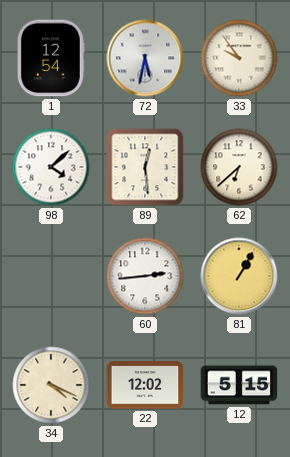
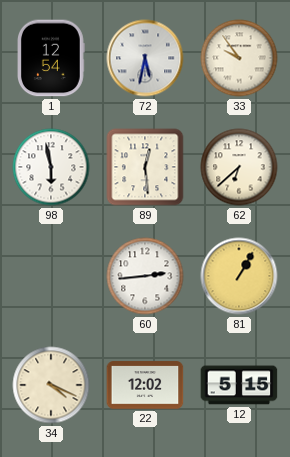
98: 4:08 -> 5:58 (51, 167)
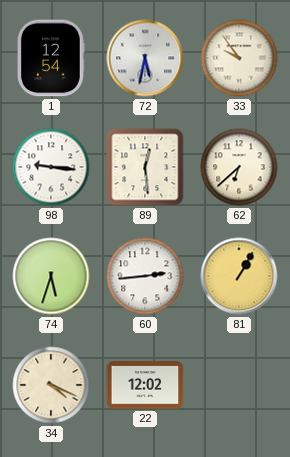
98: 5:58 -> 9:16 (51, 167)
74: none -> 5:33 (51, 276)
12: 5:15 -> none (239, 385)
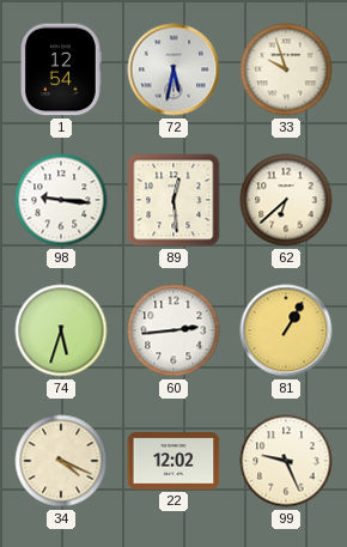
33: 9:54 -> 9:57 (286, 69)
99: none -> 9:26 (286, 461)
